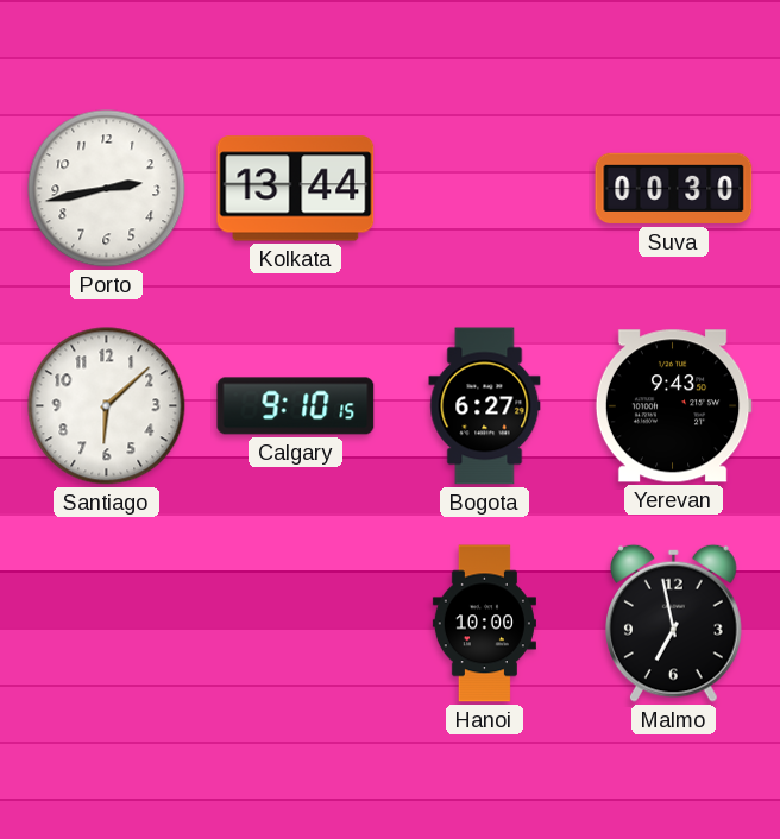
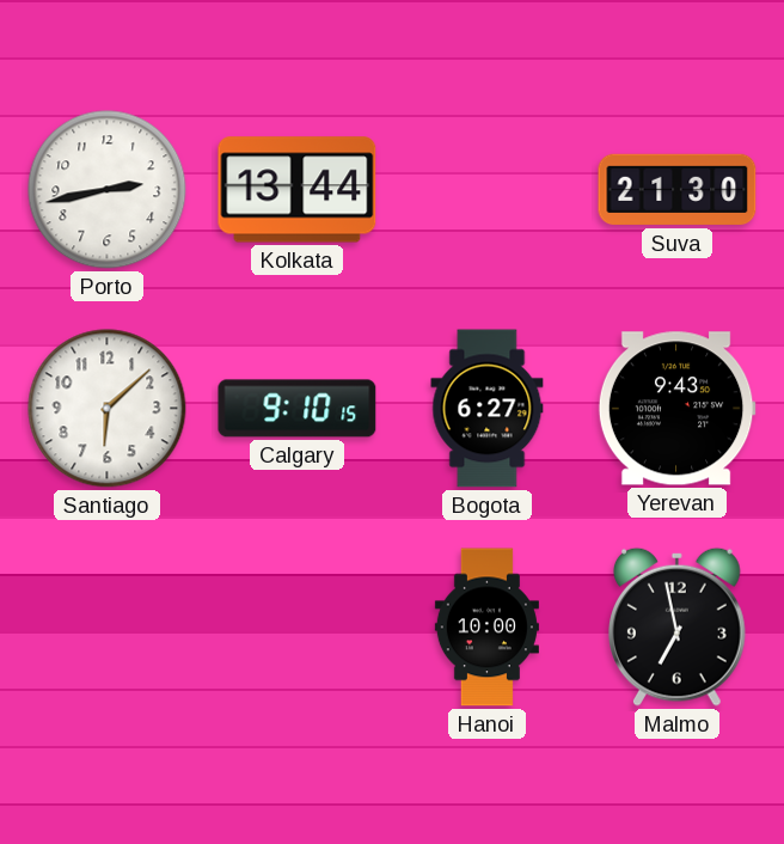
Suva: 00:30 -> 21:30 (678, 190)
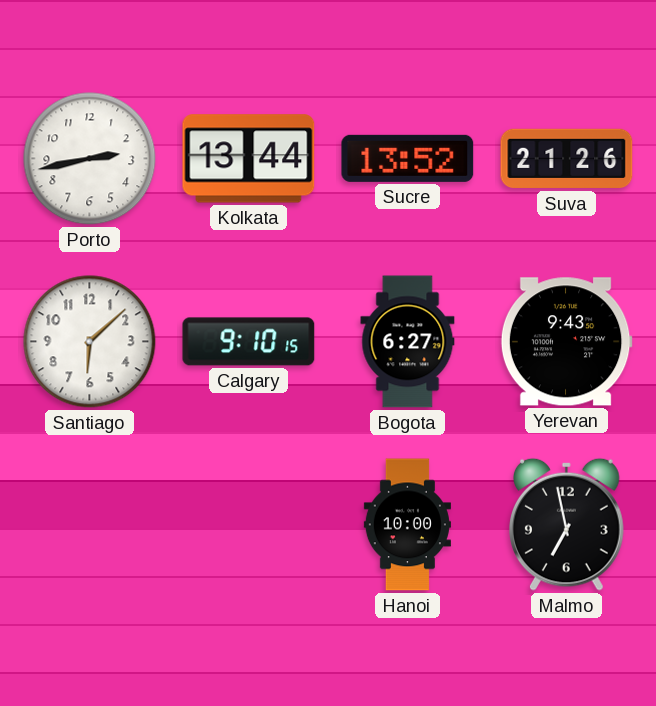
Sucre: none -> 13:52 (408, 158)
Suva: 21:30 -> 21:26 (567, 159)
